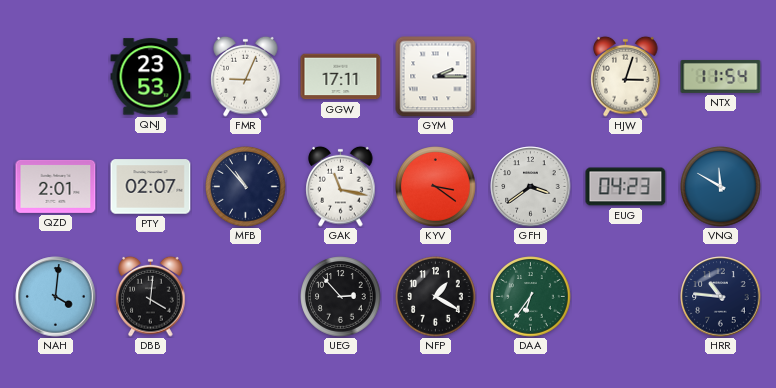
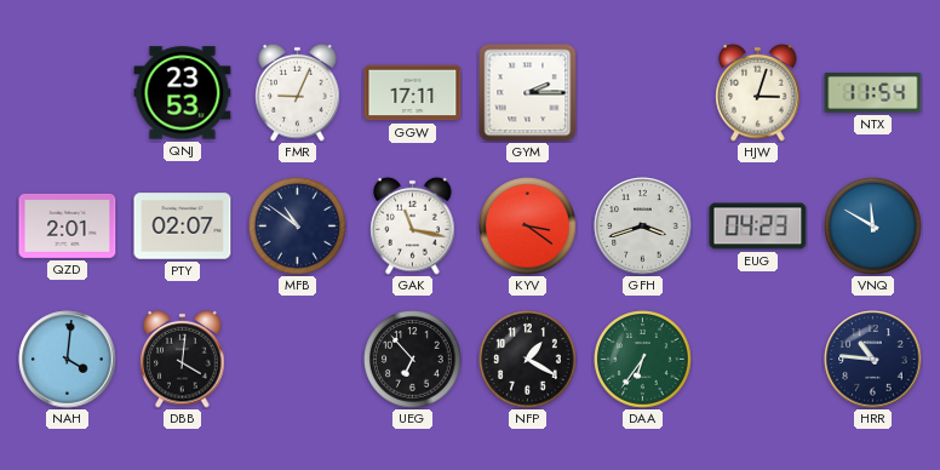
MFB: 10:53 -> 10:51 (298, 227)
GFH: 3:39 -> 3:42 (643, 227)
UEG: 2:53 -> 6:53 (413, 360)
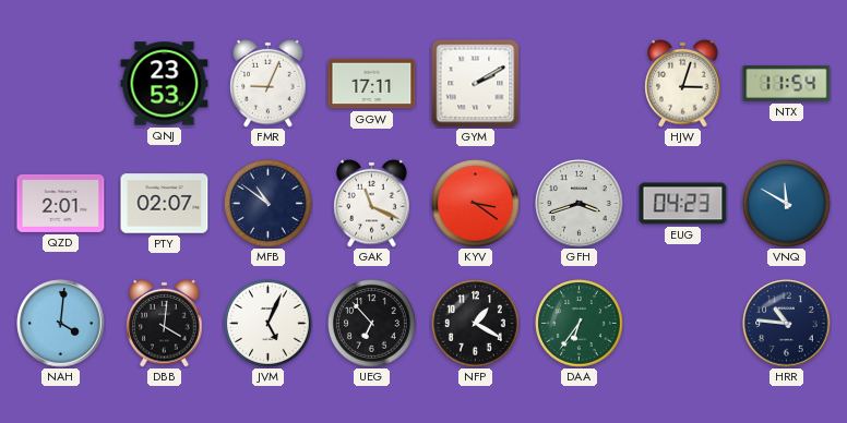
GYM: 2:15 -> 2:10 (476, 84)
GAK: 11:17 -> 11:19 (372, 203)
JVM: none -> 5:04 (269, 324)
